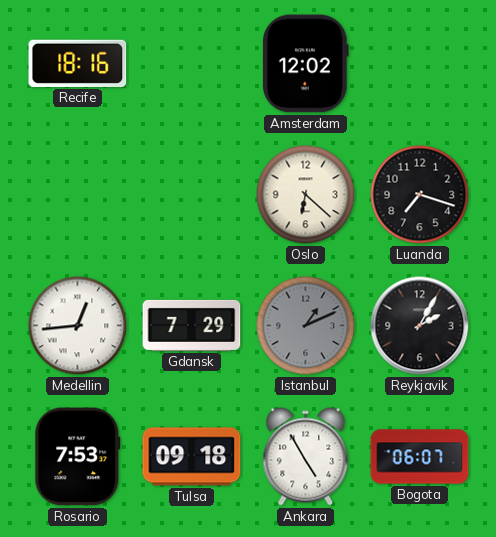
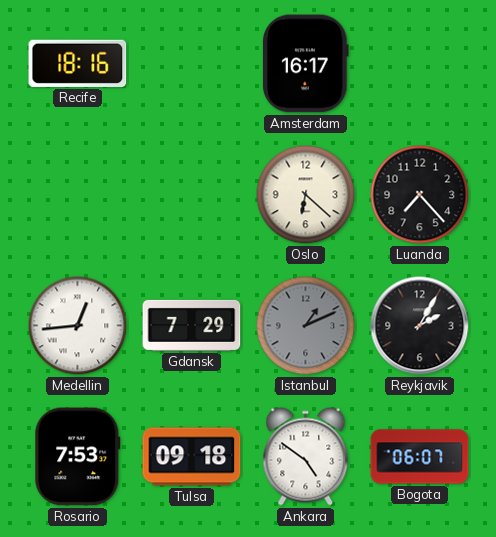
Amsterdam: 12:02 -> 16:17 (306, 64)
Luanda: 7:18 -> 7:23 (420, 195)
Ankara: 4:55 -> 4:51 (306, 457)
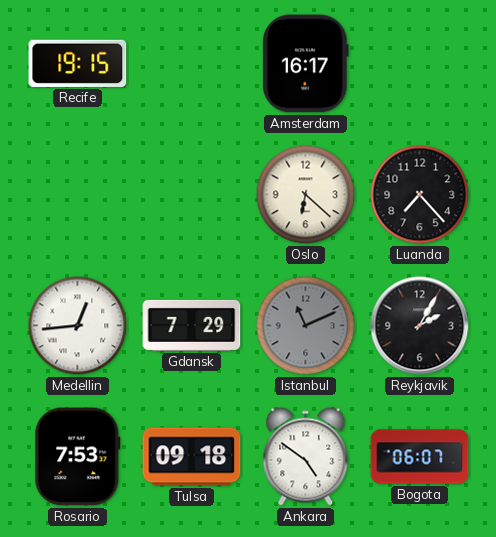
Recife: 18:16 -> 19:15 (78, 63)
Istanbul: 1:11 -> 11:11 (306, 326)
